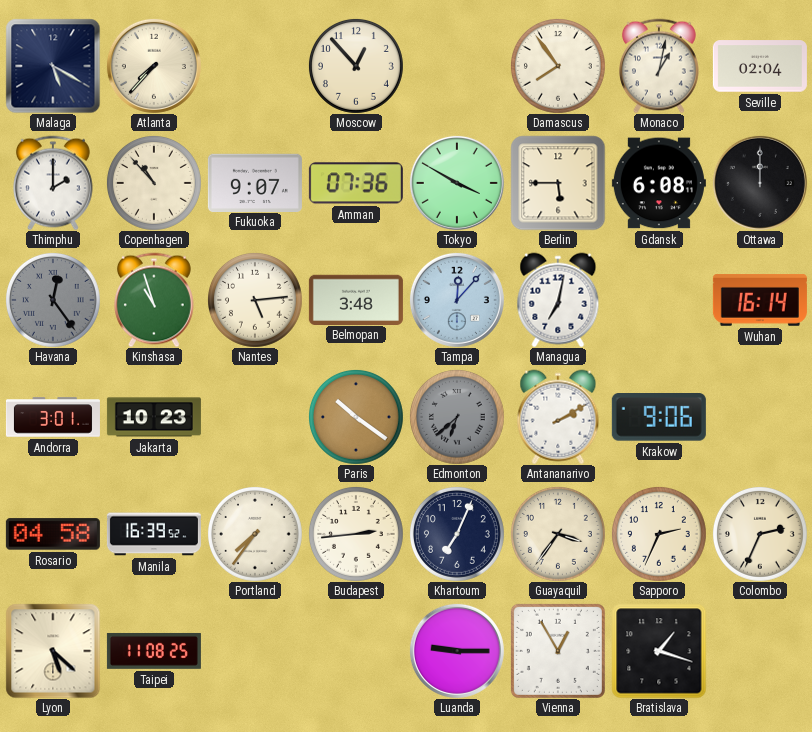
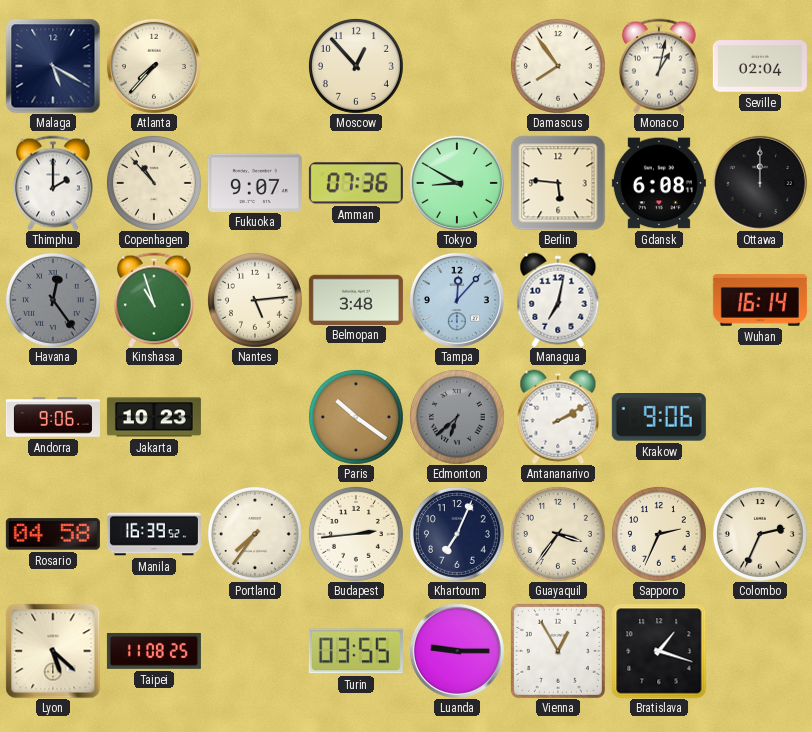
Tokyo: 3:50 -> 8:50 (457, 183)
Berlin: 5:45 -> 5:46 (558, 183)
Andorra: 3:01 -> 9:06 (53, 417)
Turin: none -> 03:55 (356, 651)
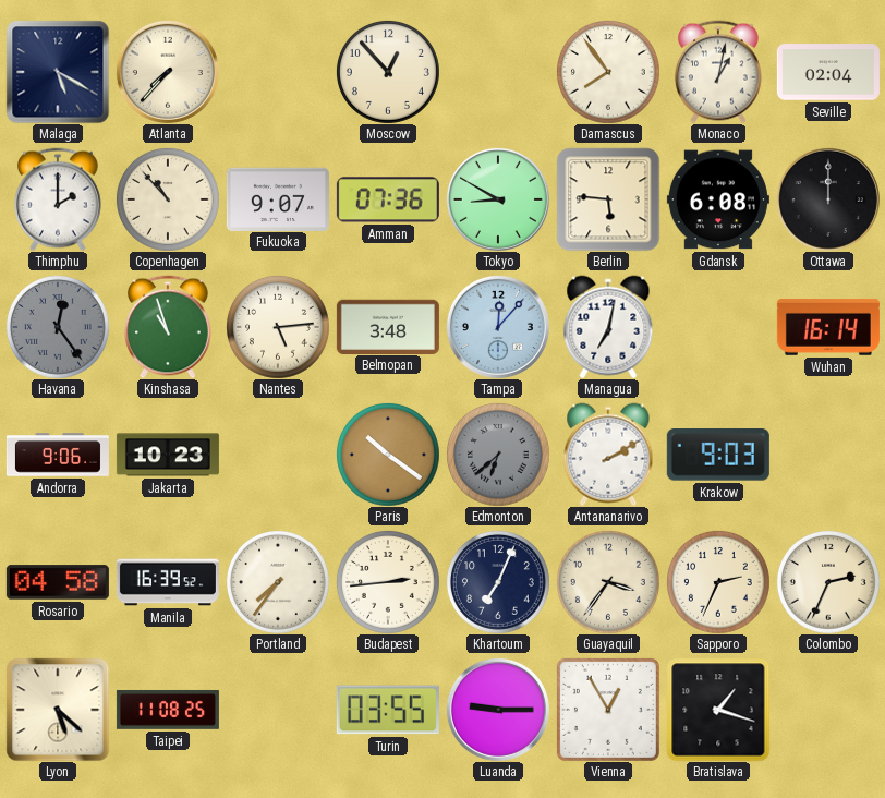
Krakow: 9:06 -> 9:03 (718, 456)
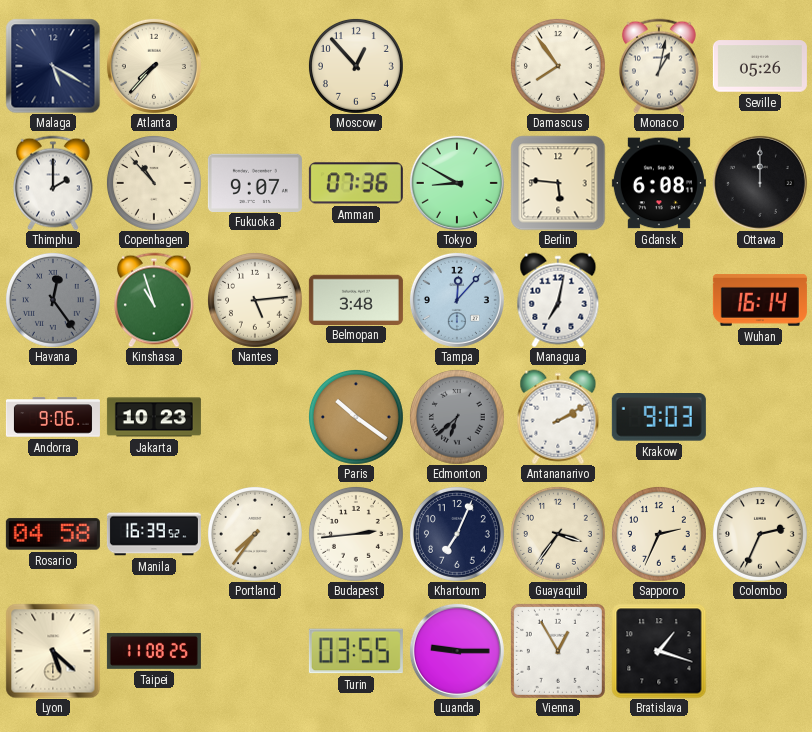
Seville: 02:04 -> 05:26 (760, 66)
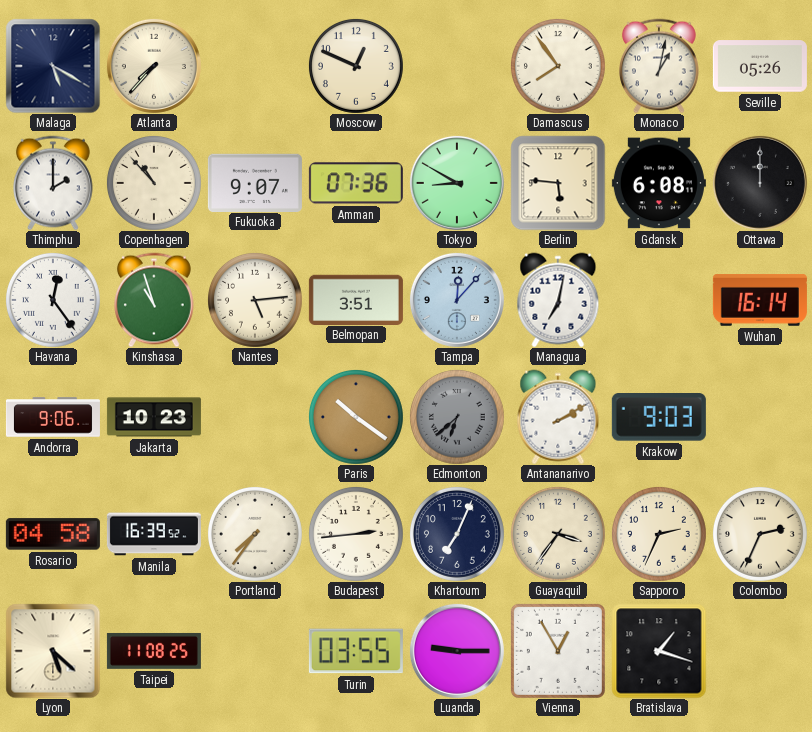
Moscow: 12:53 -> 12:49 (356, 66)
Havana dial: grey -> white (53, 300)
Belmopan: 3:48 -> 3:51 (356, 299)
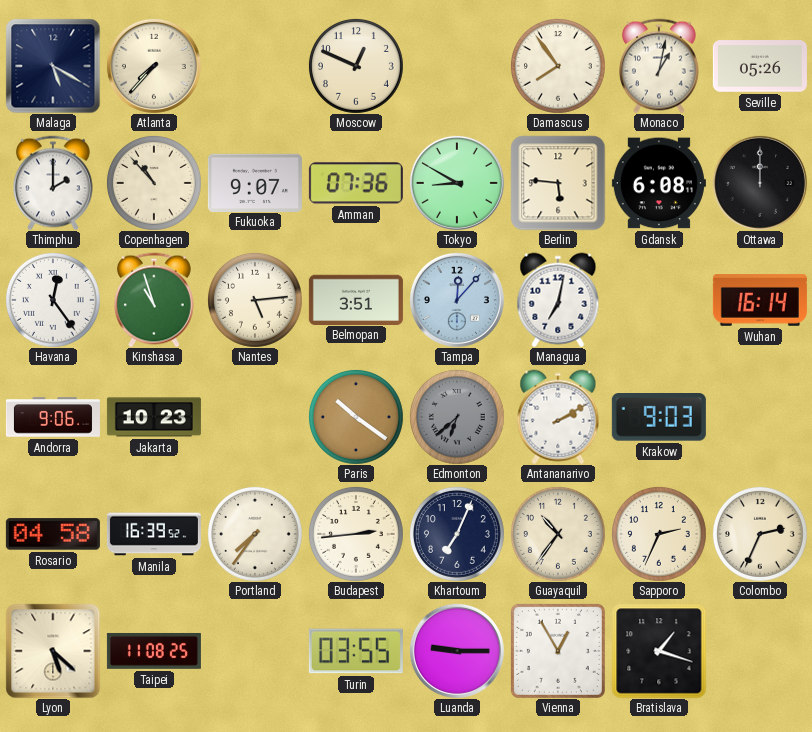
Guayaquil: 3:36 -> 10:36 (558, 534)
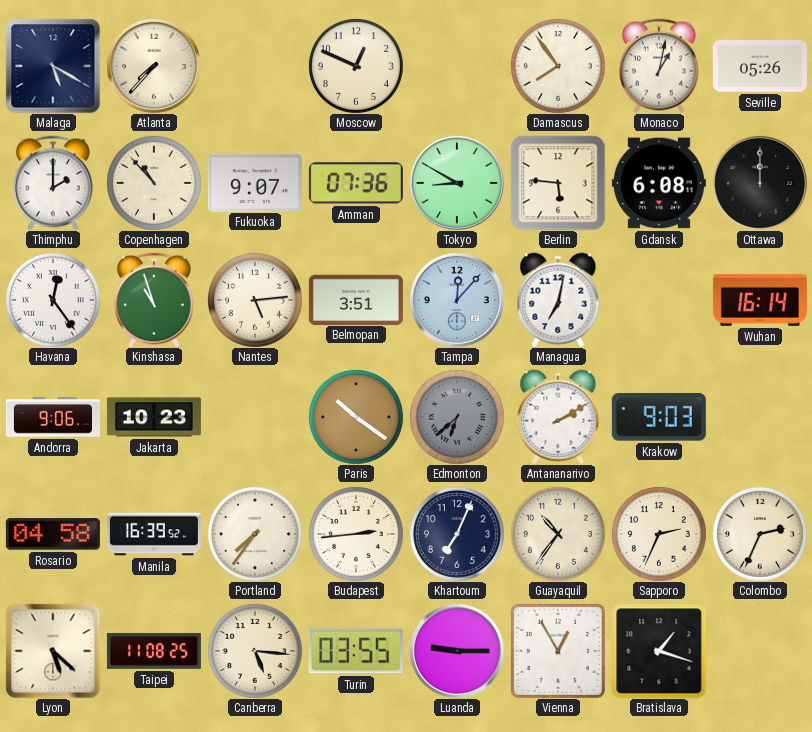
Canberra: none -> 5:16 (255, 651)
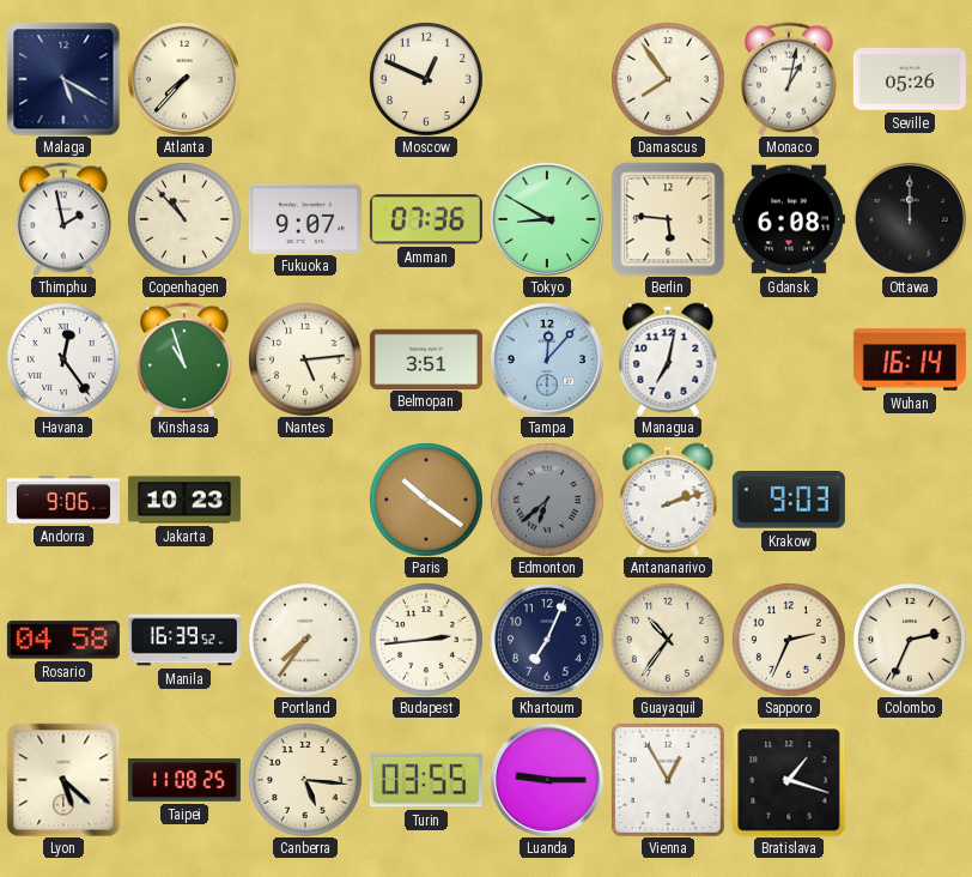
Thimphu: 2:00 -> 1:58 (63, 219)
Antananarivo: 2:10 -> 2:12 (668, 500)
